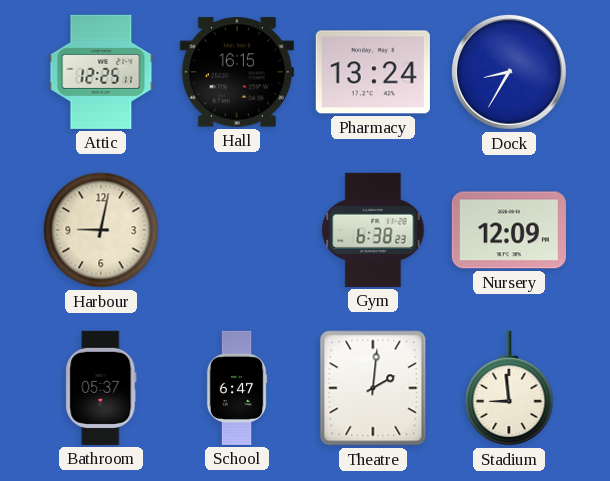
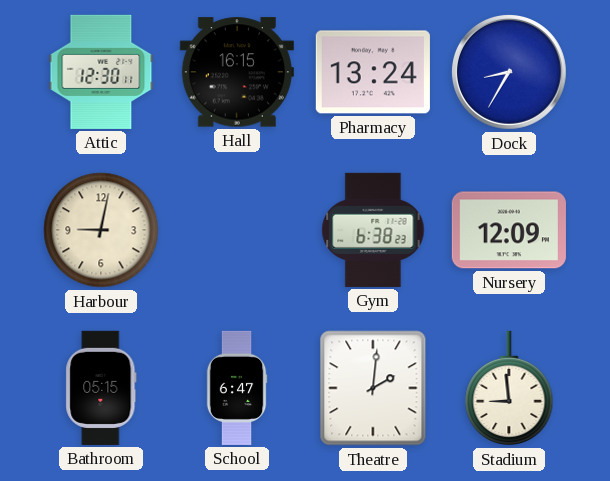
Attic: 12:25 -> 12:30 (101, 72)
Bathroom: 05:37 -> 05:15 (101, 388)
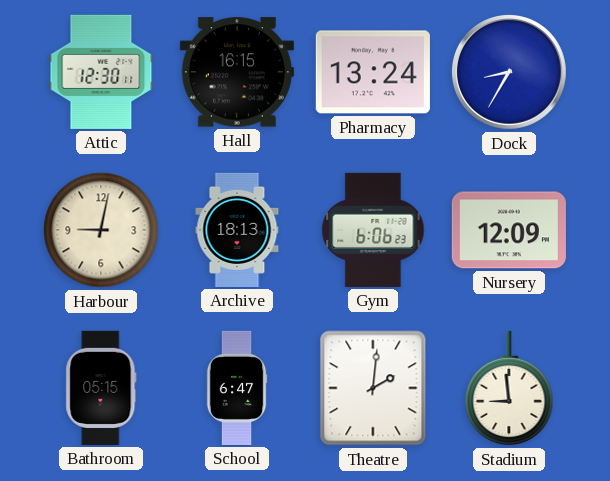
Archive: none -> 18:13 (237, 230)
Gym: 6:38 -> 6:06 (373, 230)
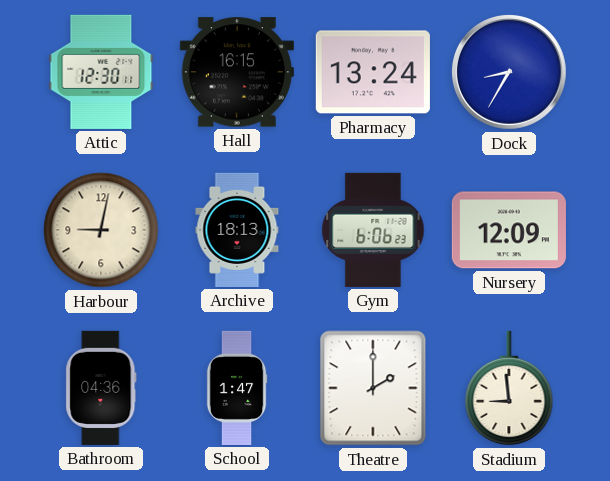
Bathroom: 05:15 -> 04:36 (101, 388)
School: 6:47 -> 1:47 (237, 388)
Theatre: 2:01 -> 2:00 (373, 388)
